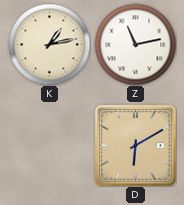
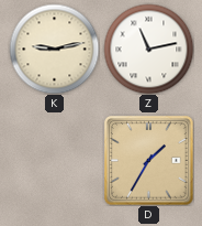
K: 1:13 -> 9:13 (54, 49)
D: 6:10 -> 1:35 (149, 161)
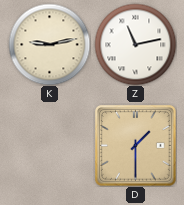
D: 1:35 -> 1:30 (136, 146)
